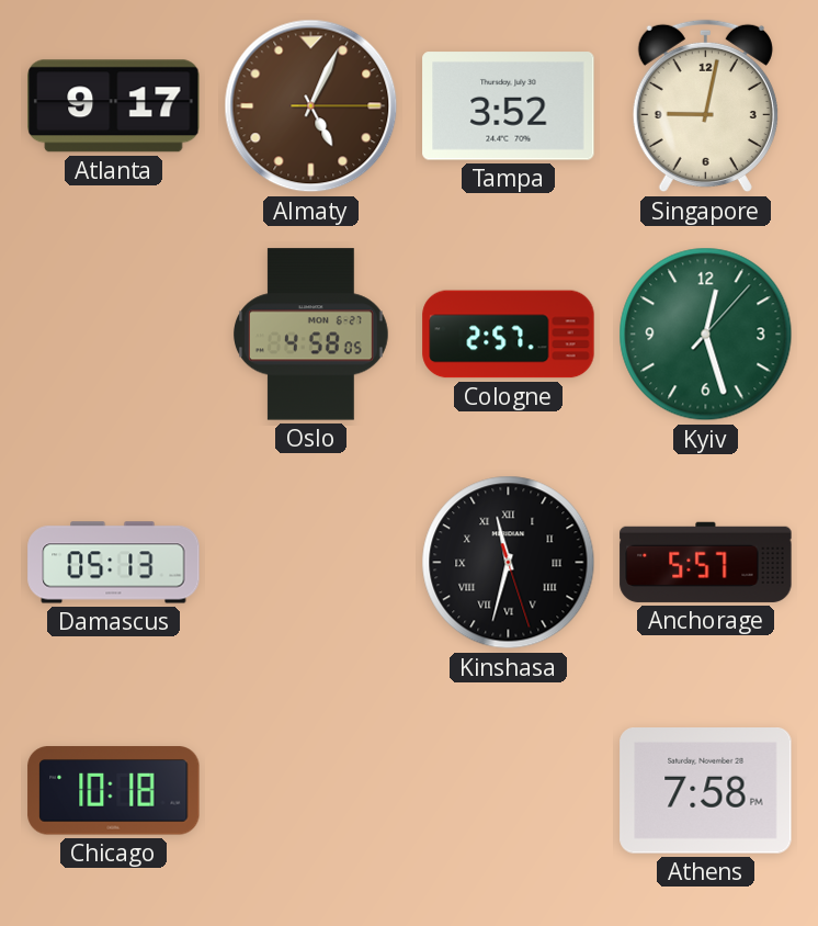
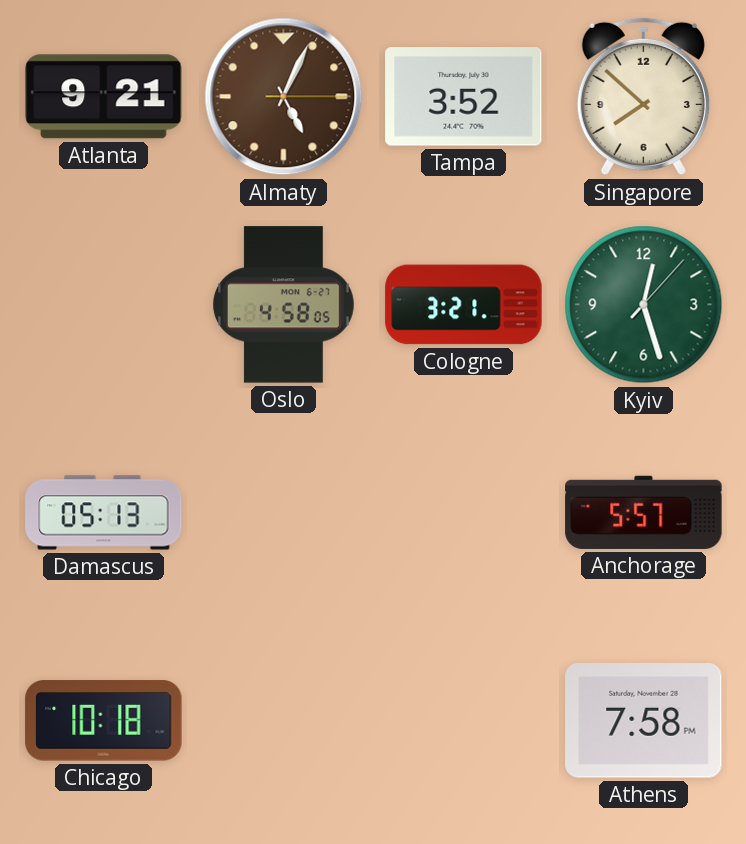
Atlanta: 9:17 -> 9:21 (104, 97)
Singapore: 9:02 -> 7:52 (643, 97)
Cologne: 2:57 -> 3:21 (464, 305)
Kinshasa: 11:32 -> none (509, 563)
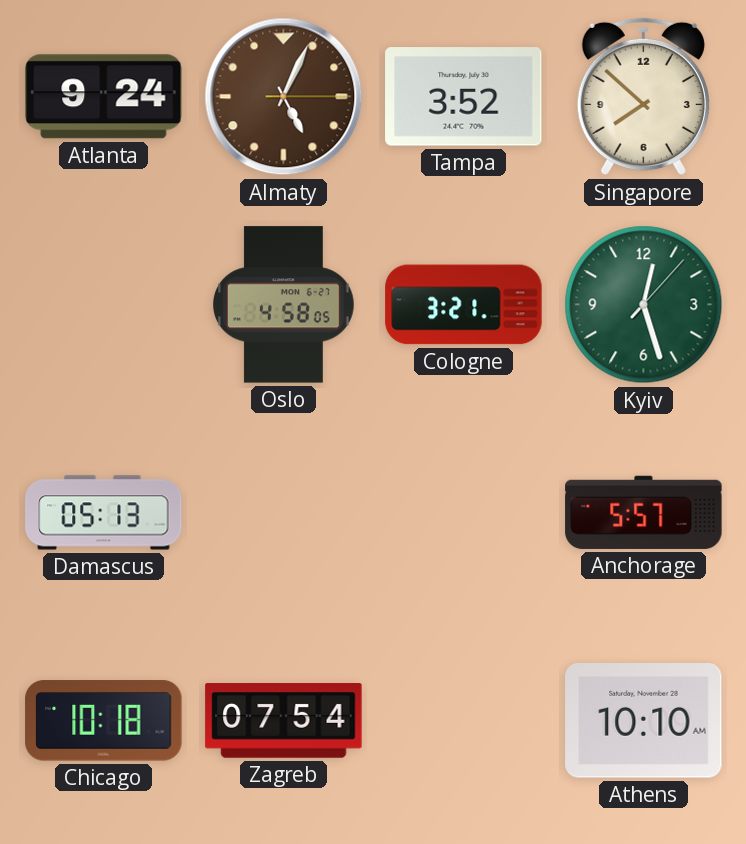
Atlanta: 9:21 -> 9:24 (104, 97)
Zagreb: none -> 07:54 (284, 721)
Athens: 7:58 -> 10:10 (644, 721)
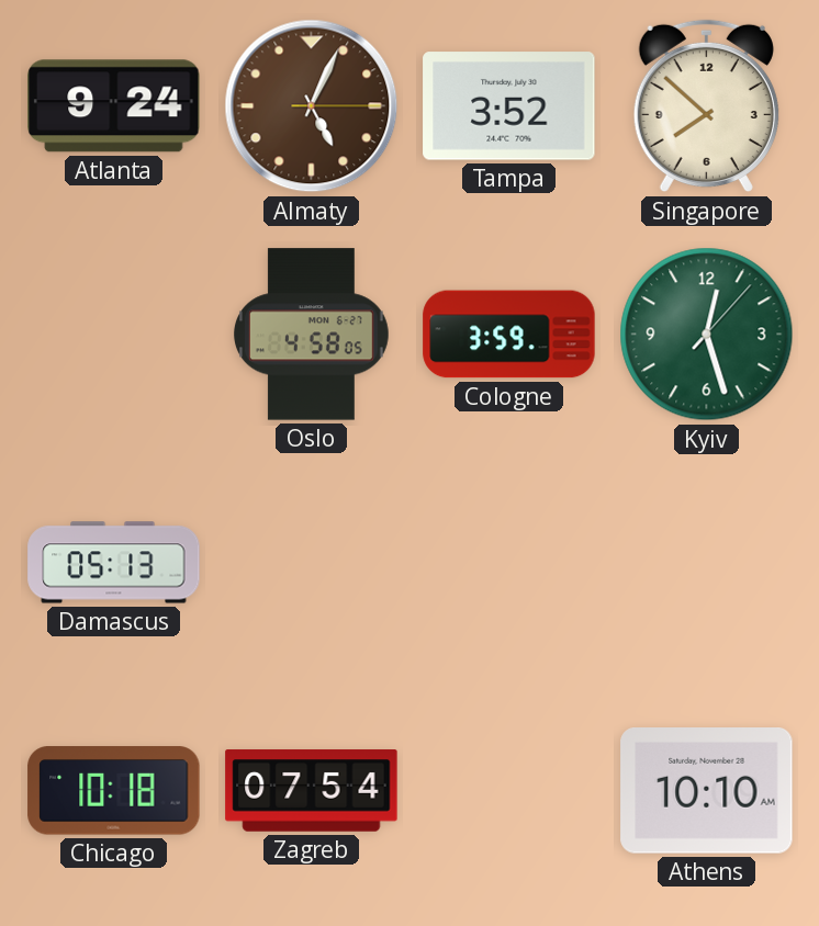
Cologne: 3:21 -> 3:59 (509, 335)
Anchorage: 5:57 -> none (644, 512)
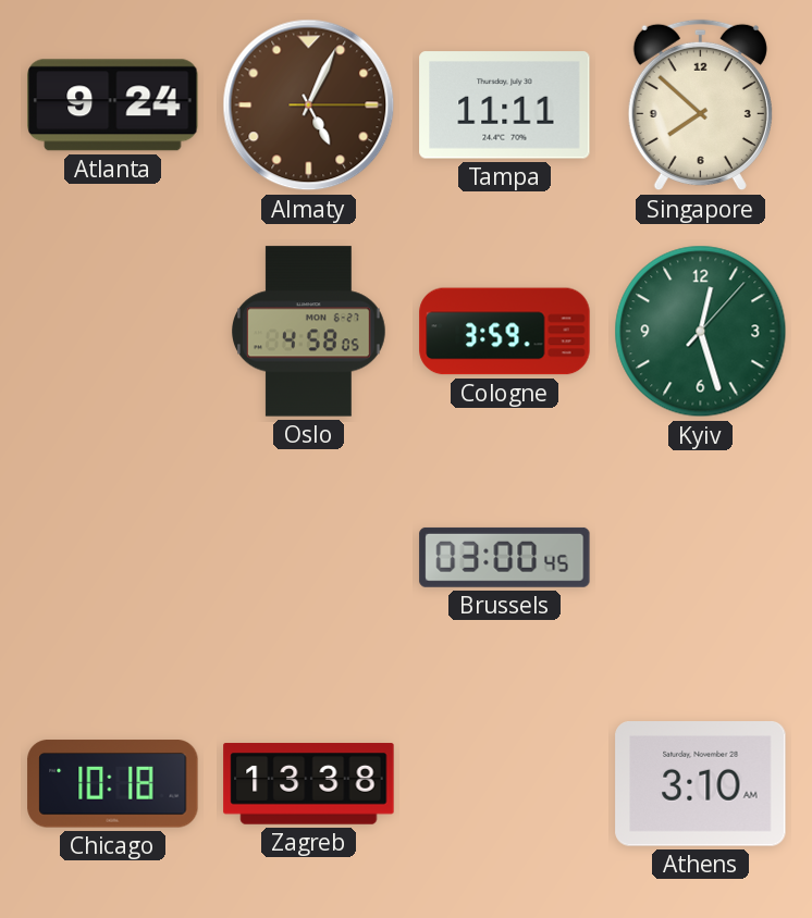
Tampa: 3:52 -> 11:11 (505, 106)
Damascus: 05:13 -> none (114, 563)
Brussels: none -> 03:00 (505, 557)
Zagreb: 07:54 -> 13:38 (309, 784)
Athens: 10:10 -> 3:10 (701, 784)
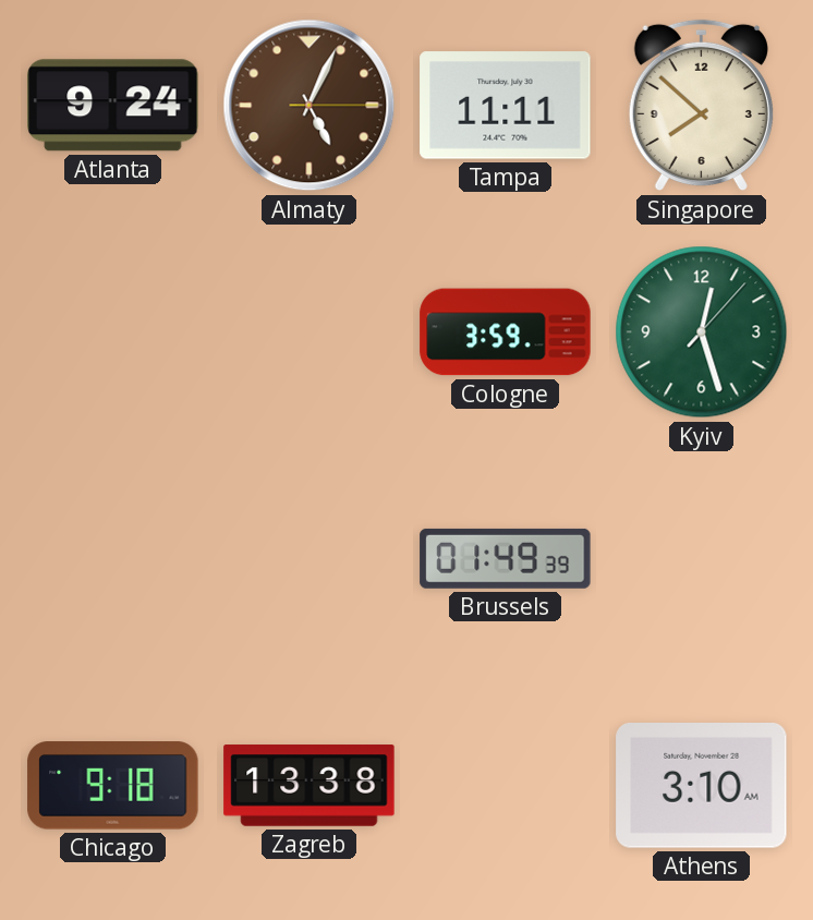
Oslo: 4:58 -> none (309, 332)
Brussels: 03:00 -> 01:49 (506, 558)
Chicago: 10:18 -> 9:18 (113, 786)
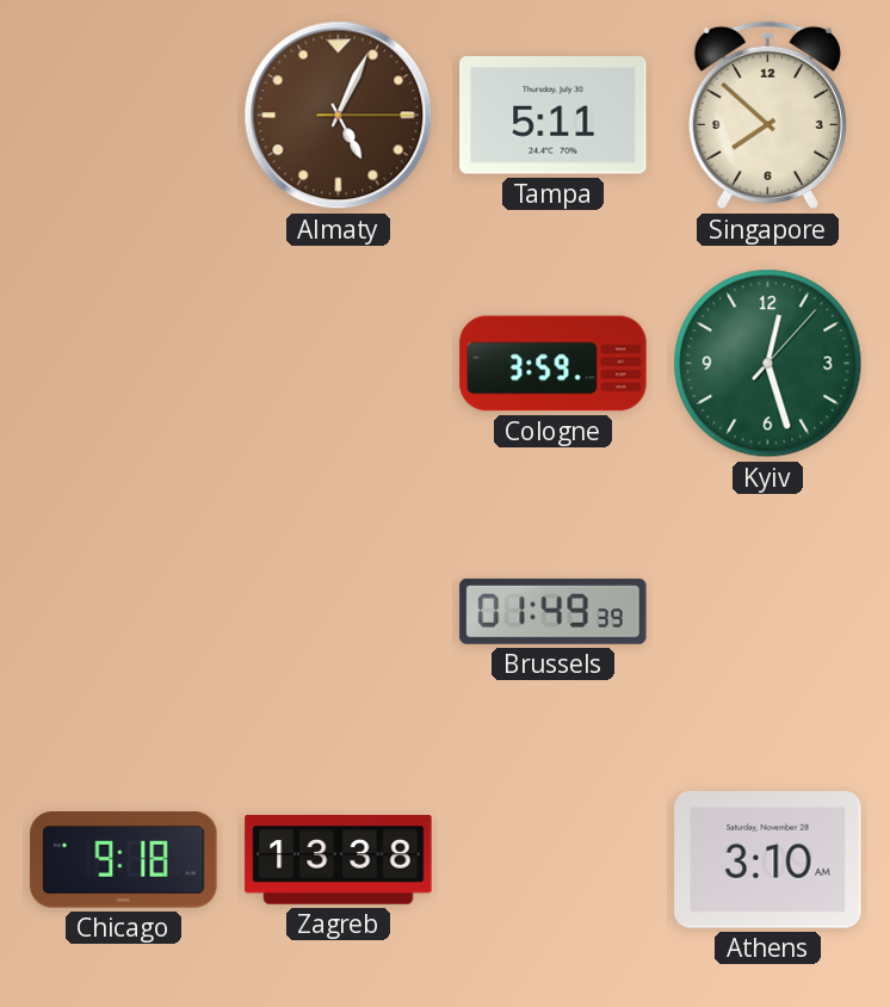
Atlanta: 9:24 -> none (113, 106)
Tampa: 11:11 -> 5:11 (554, 116)
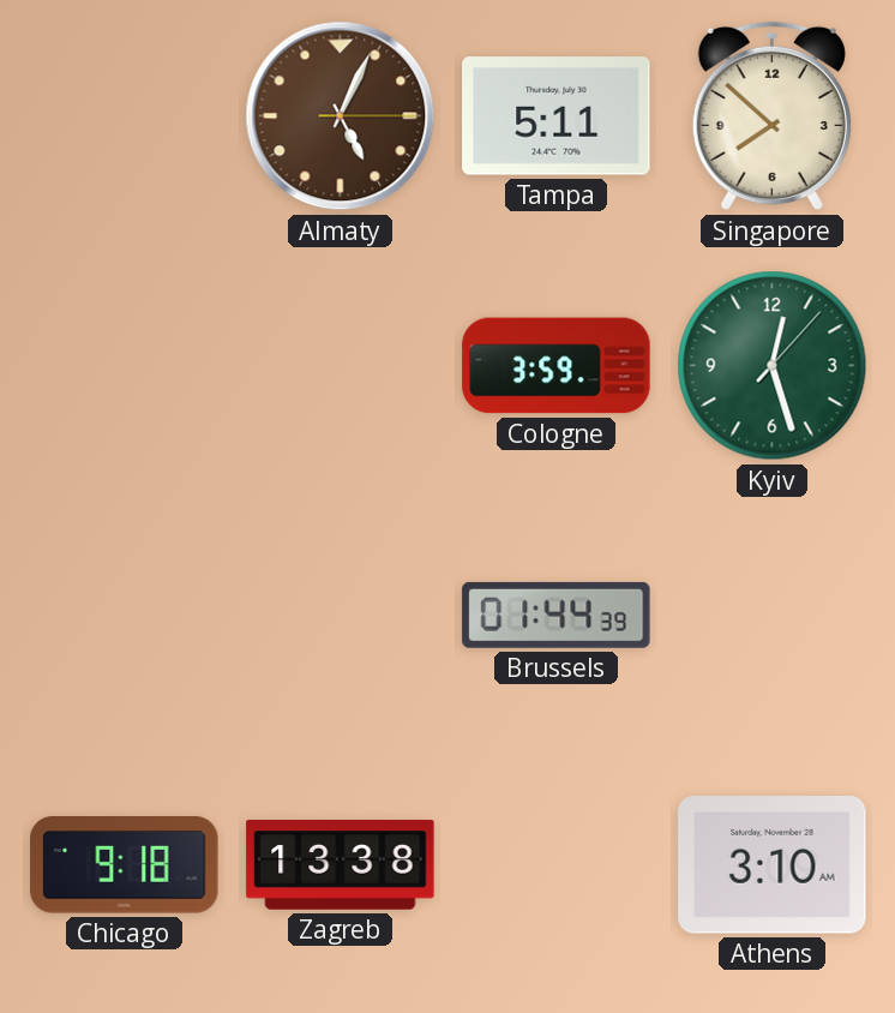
Brussels: 01:49 -> 01:44 (557, 615)
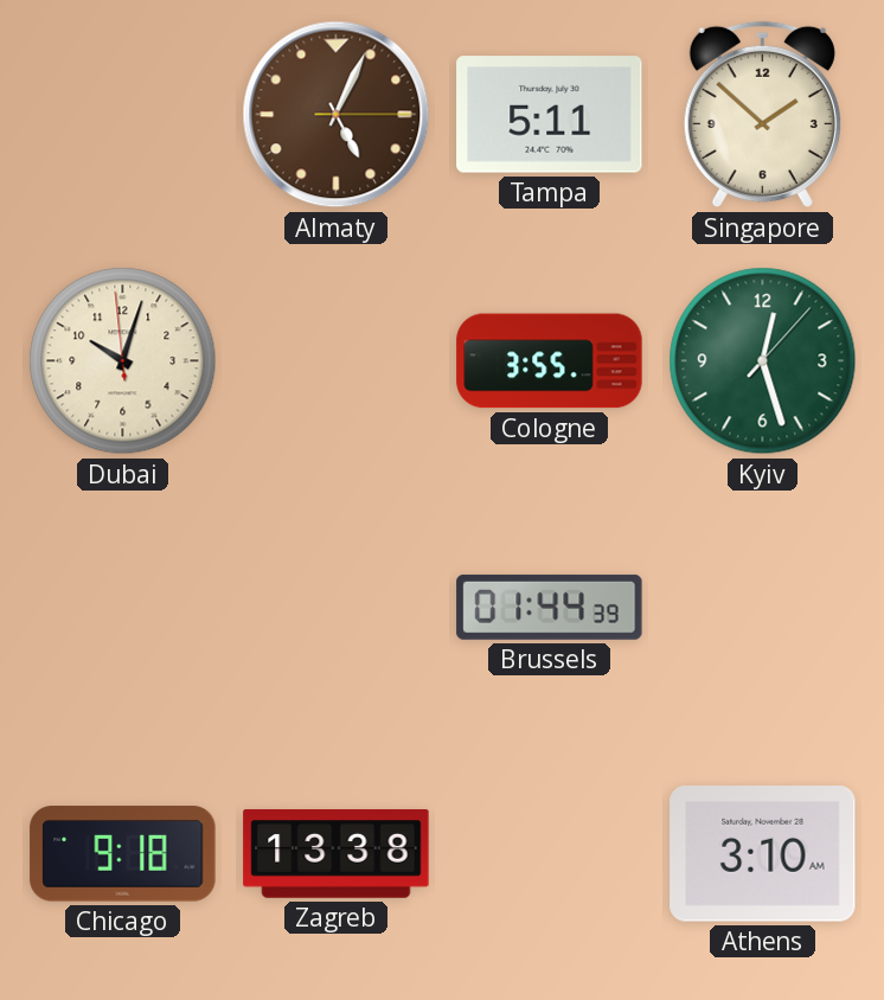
Singapore: 7:52 -> 1:52 (762, 115)
Dubai: none -> 10:02 (123, 361)
Cologne: 3:59 -> 3:55 (550, 361)
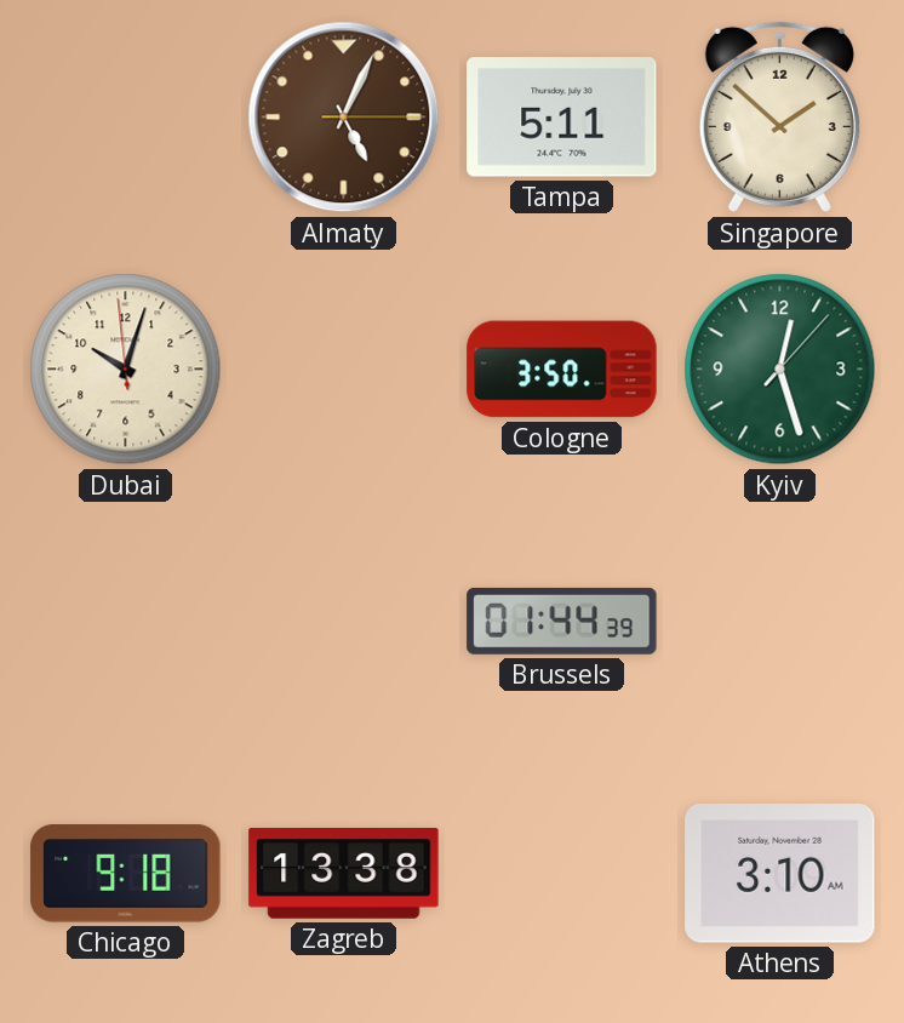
Cologne: 3:55 -> 3:50 (562, 370)
